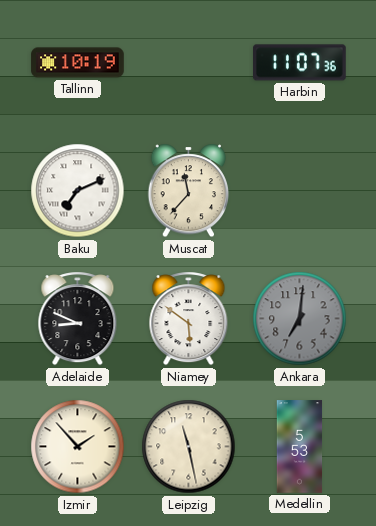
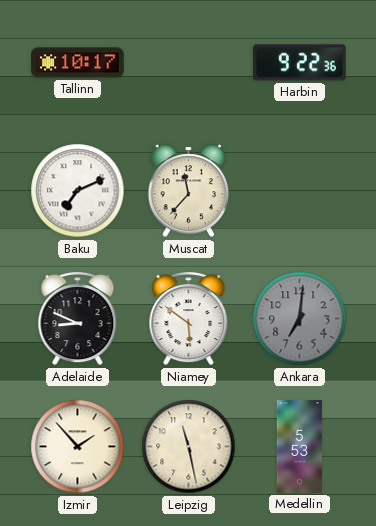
Tallinn: 10:19 -> 10:17 (78, 63)
Harbin: 11:07 -> 9:22 (300, 63)
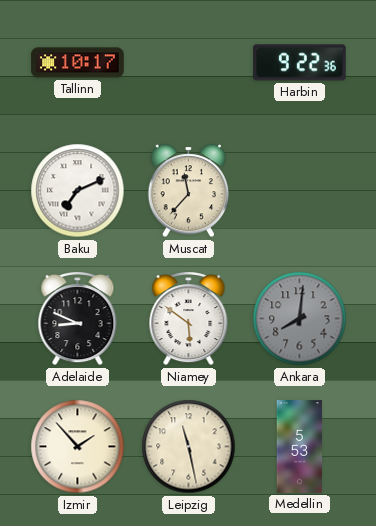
Ankara: 7:01 -> 8:01 (300, 319)
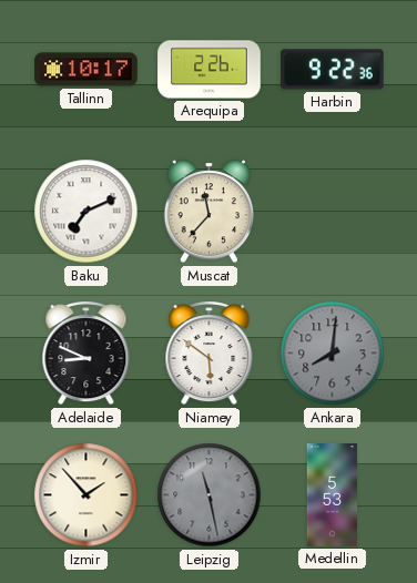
Arequipa: none -> 2:26 (210, 70)
Leipzig dial: cream -> grey (210, 495)
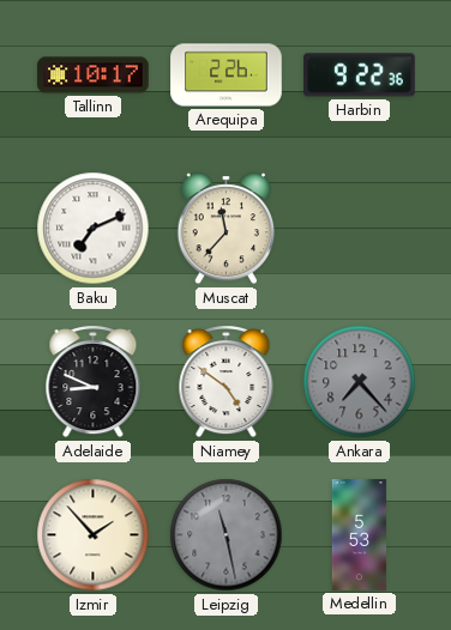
Niamey: 5:51 -> 4:51 (227, 382)
Ankara: 8:01 -> 7:23 (360, 382)
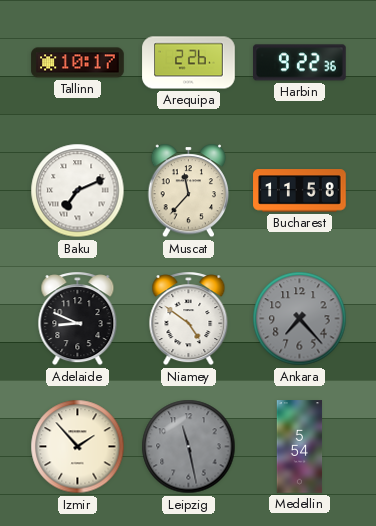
Bucharest: none -> 11:58 (300, 191)
Medellin: 5:53 -> 5:54 (300, 447)
